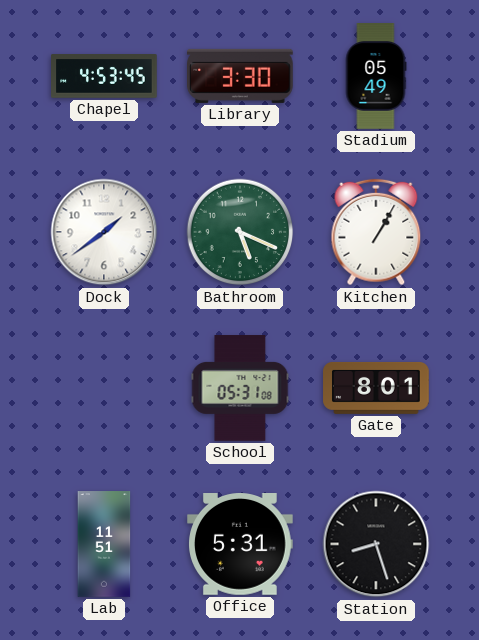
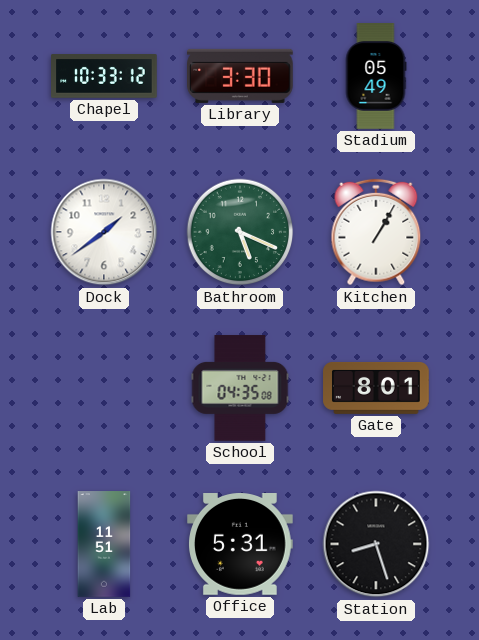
Chapel: 4:53 -> 10:33 (104, 76)
School: 05:31 -> 04:35 (240, 388)
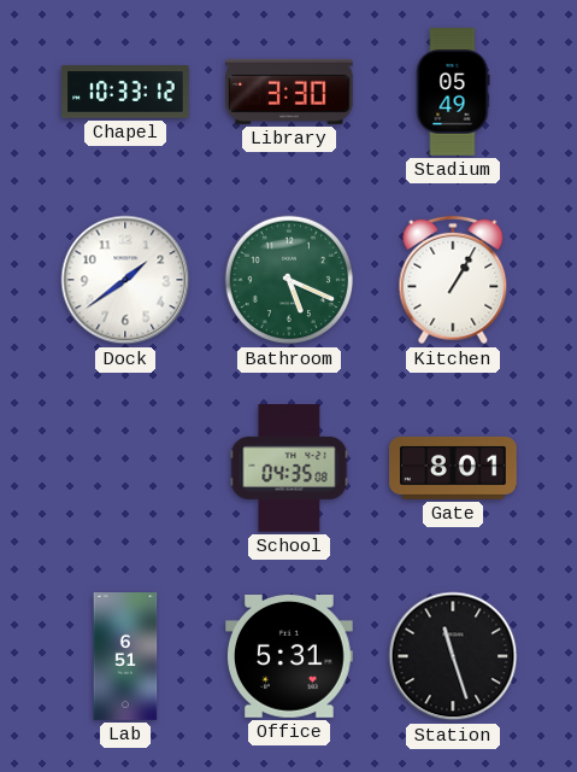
Lab: 11:51 -> 6:51 (125, 656)
Station: 8:27 -> 11:27 (453, 656)
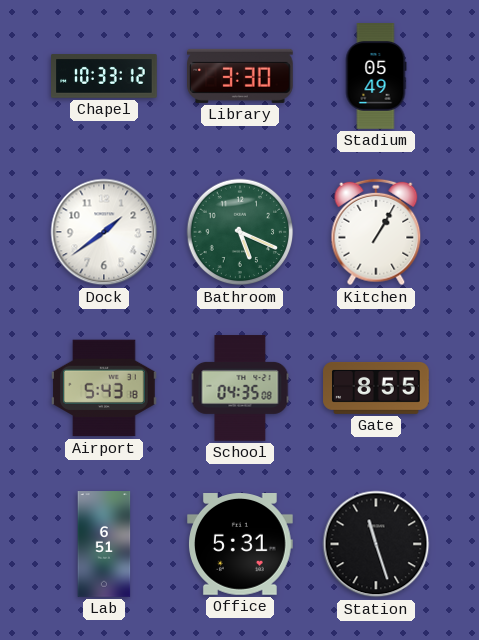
Airport: none -> 5:43 (105, 388)
Gate: 8:01 -> 8:55 (376, 388)
